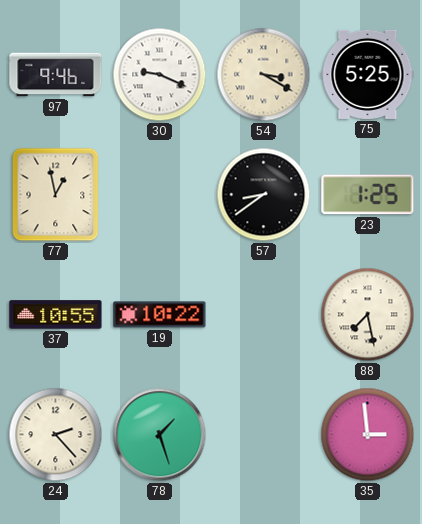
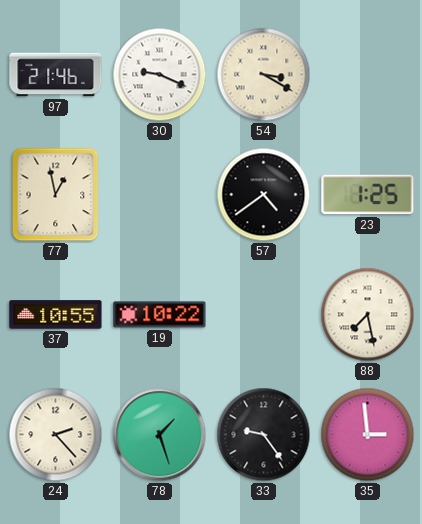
97: 9:46 -> 21:46 (56, 75)
75: 5:25 -> none (368, 74)
57: 8:39 -> 4:39 (264, 195)
33: none -> 9:24 (264, 435)
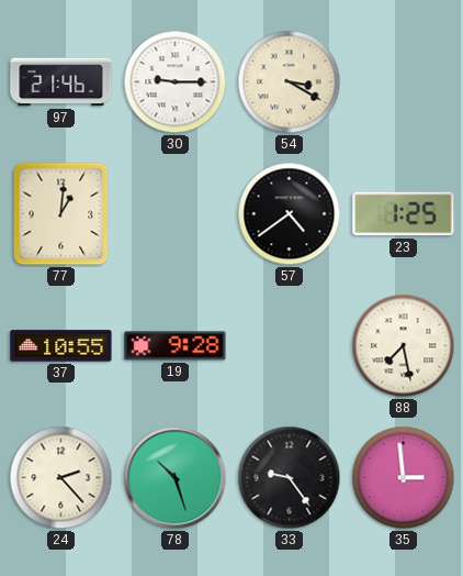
30: 9:19 -> 9:15 (176, 82)
77: 12:58 -> 1:01 (61, 214)
19: 10:22 -> 9:28 (176, 346)
78: 1:27 -> 10:27 (176, 478)
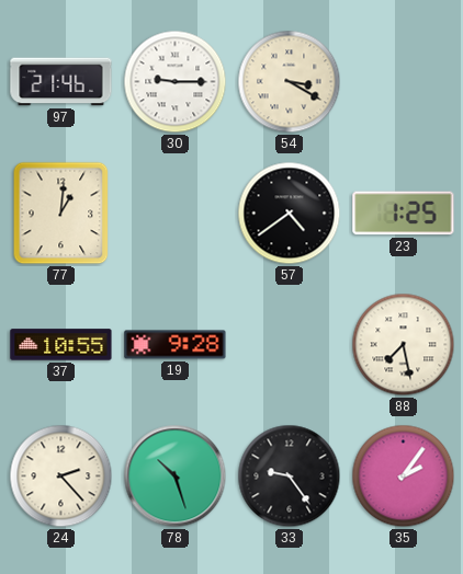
35: 2:59 -> 2:06 (404, 477)
